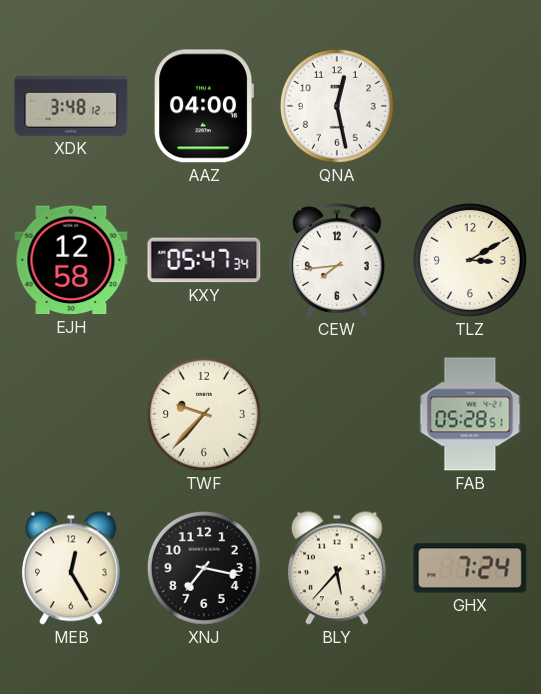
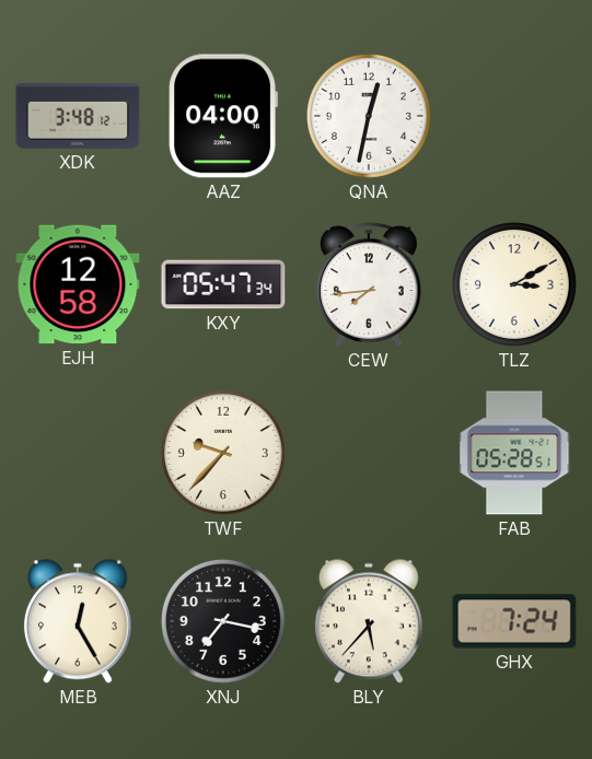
QNA: 12:28 -> 12:32 (369, 116)
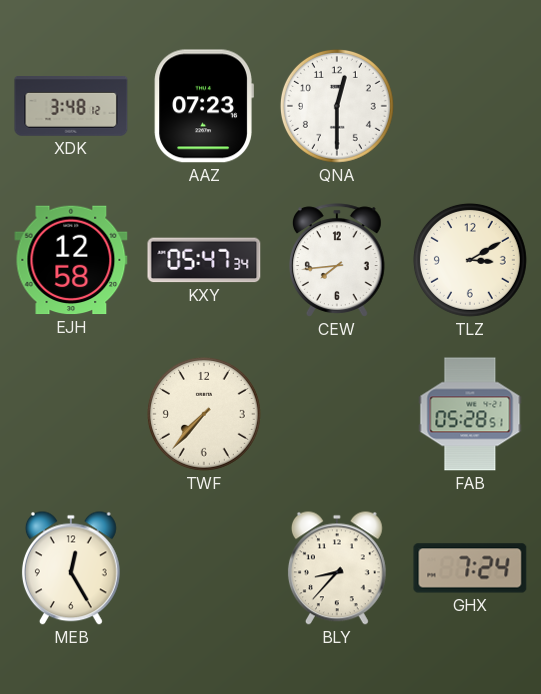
AAZ: 04:00 -> 07:23 (204, 106)
QNA: 12:32 -> 12:30 (337, 106)
TWF: 9:37 -> 7:37 (204, 414)
XNJ: 7:17 -> none (223, 621)
BLY: 5:37 -> 8:37 (337, 568)
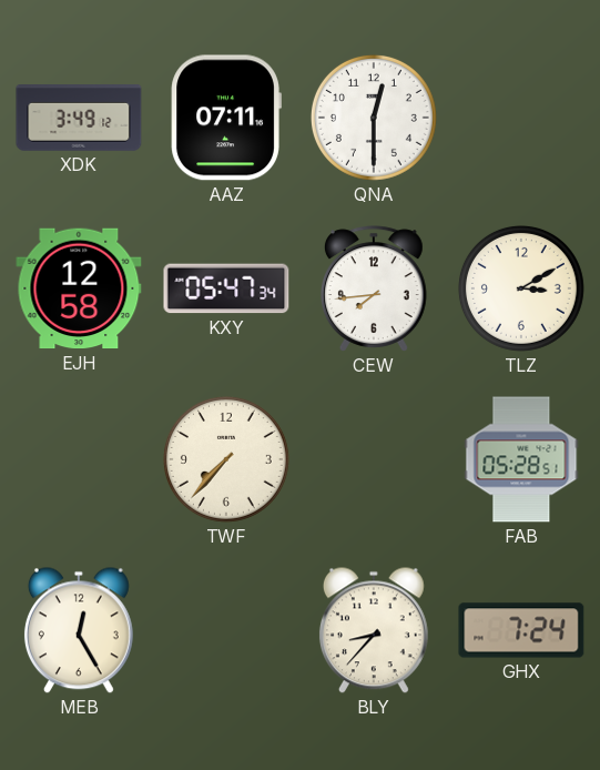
XDK: 3:48 -> 3:49 (79, 119)
AAZ: 07:23 -> 07:11 (226, 118)
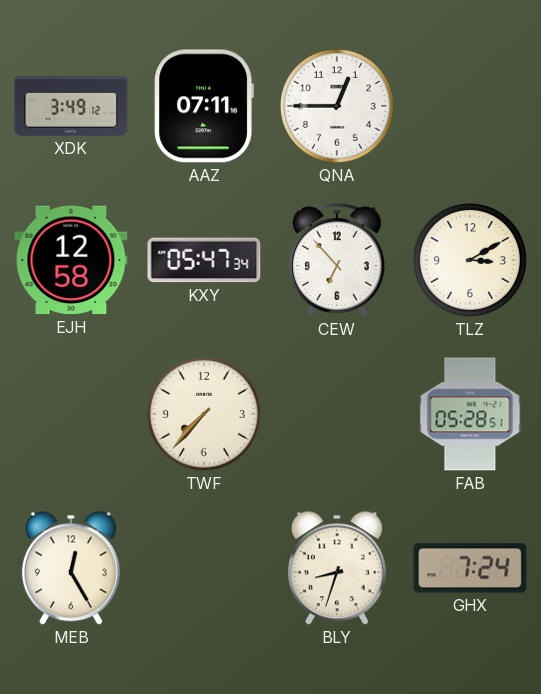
QNA: 12:30 -> 12:45 (337, 106)
CEW: 7:44 -> 6:53 (337, 260)
BLY: 8:37 -> 8:33 (337, 568)
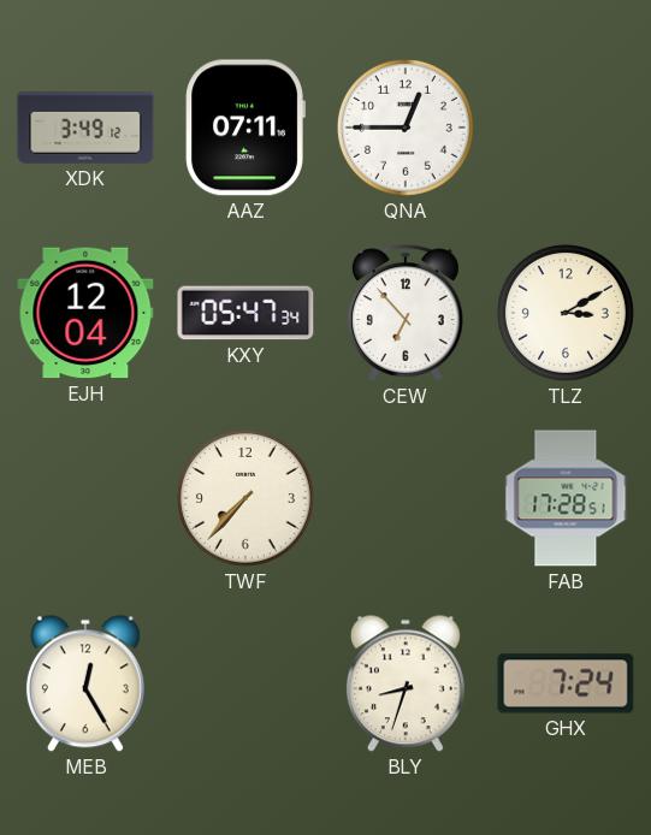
EJH: 12:58 -> 12:04 (85, 313)
FAB: 05:28 -> 17:28 (566, 498)
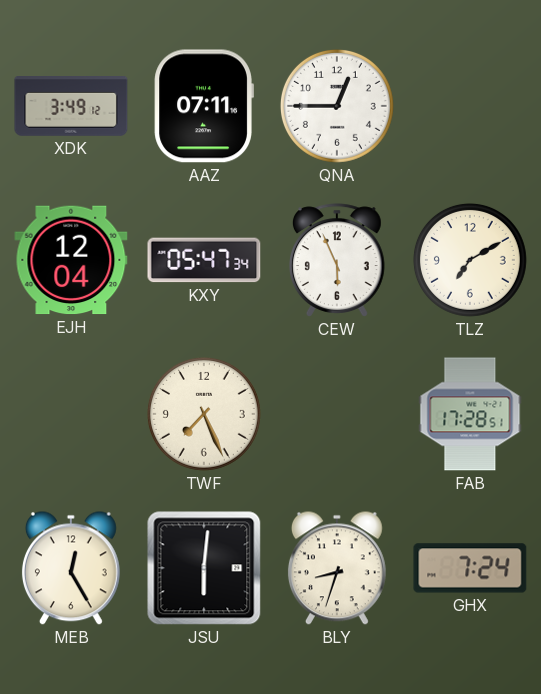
CEW: 6:53 -> 5:56 (337, 260)
TLZ: 3:10 -> 7:10 (470, 260)
TWF: 7:37 -> 7:26 (204, 414)
JSU: none -> 6:01 (204, 568)
